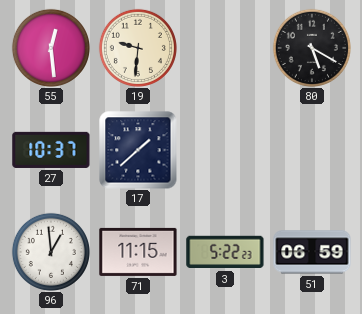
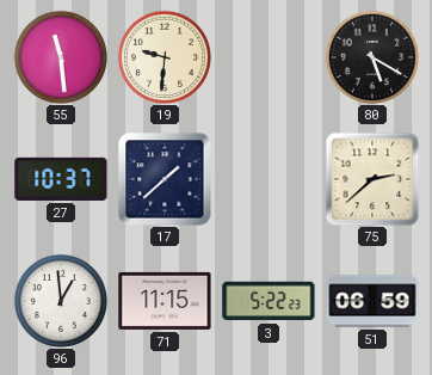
55: 12:29 -> 11:29 (61, 57)
75: none -> 2:38 (372, 179)
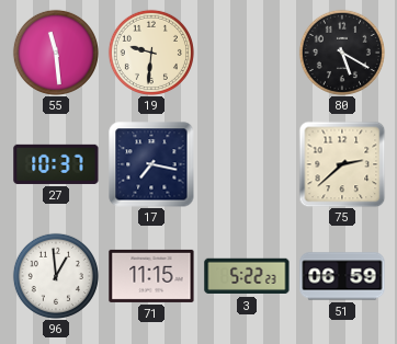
17: 1:38 -> 7:17 (151, 164)
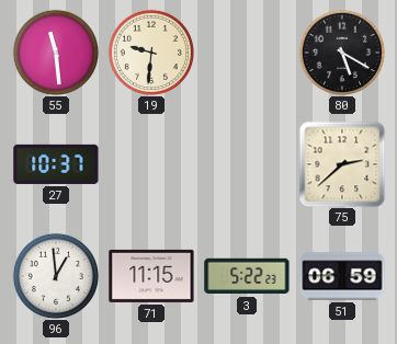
17: 7:17 -> none (151, 164)
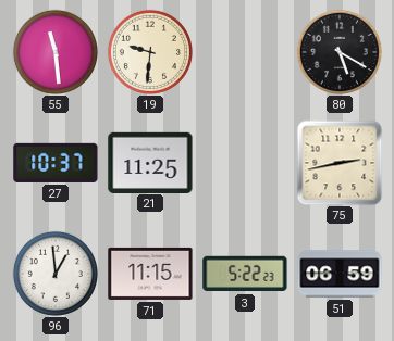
21: none -> 11:25 (150, 162)
75: 2:38 -> 2:43 (340, 163)
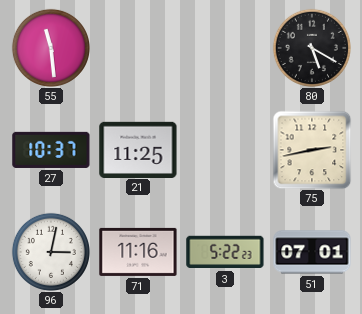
19: 9:31 -> none (150, 52)
96: 12:59 -> 3:02 (51, 252)
71: 11:15 -> 11:16 (138, 252)
51: 06:59 -> 07:01 (312, 252)
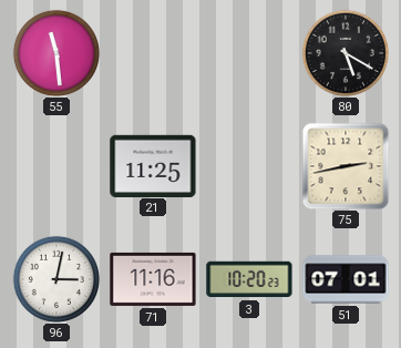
27: 10:37 -> none (51, 150)
3: 5:22 -> 10:20 (249, 279)
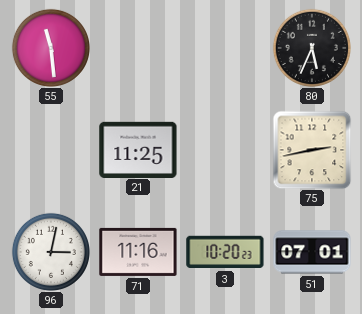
80: 5:20 -> 5:34 (312, 48)
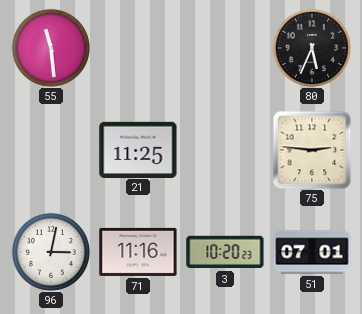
75: 2:43 -> 2:46 (312, 150)
